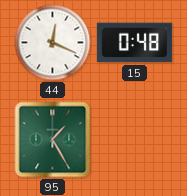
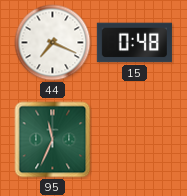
44: 12:19 -> 7:19 (53, 43)
95: 1:25 -> 11:34 (53, 140)
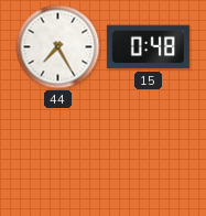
44: 7:19 -> 7:25 (58, 47)
95: 11:34 -> none (53, 140)
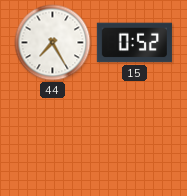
15: 0:48 -> 0:52 (134, 43)
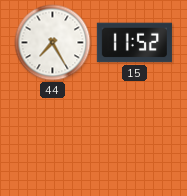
15: 0:52 -> 11:52 (134, 43)
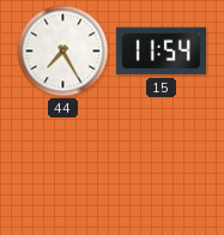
15: 11:52 -> 11:54 (161, 52)
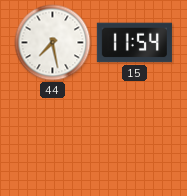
44: 7:25 -> 7:28 (53, 43)
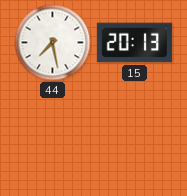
15: 11:54 -> 20:13 (134, 43)
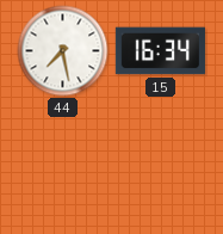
15: 20:13 -> 16:34 (160, 51)
